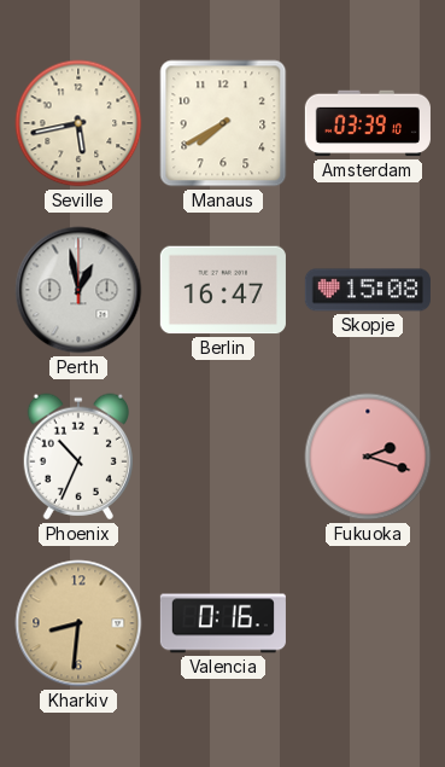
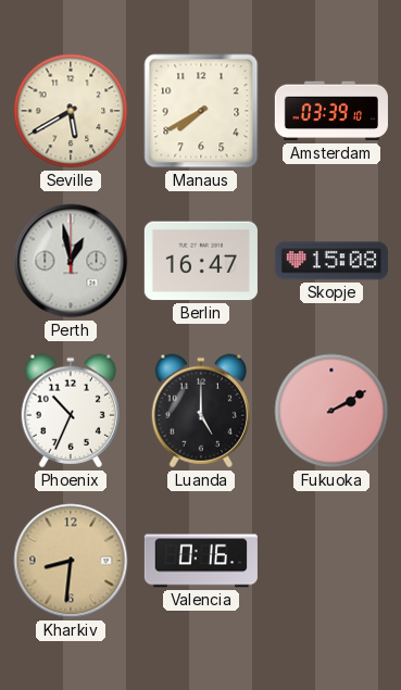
Seville: 5:43 -> 5:40 (71, 111)
Luanda: none -> 5:00 (201, 411)
Fukuoka: 2:18 -> 2:10 (331, 411)
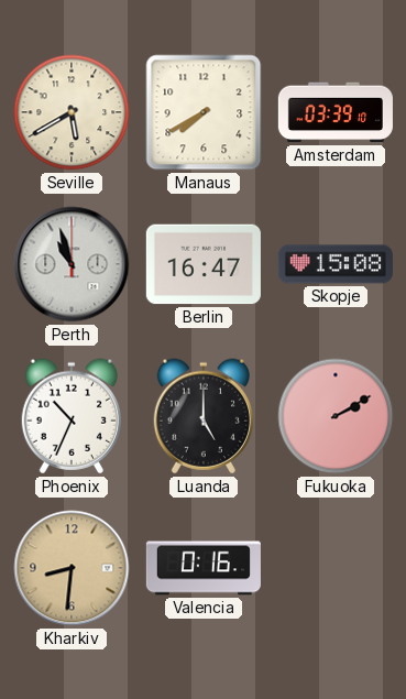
Perth: 12:58 -> 10:57 (72, 264)
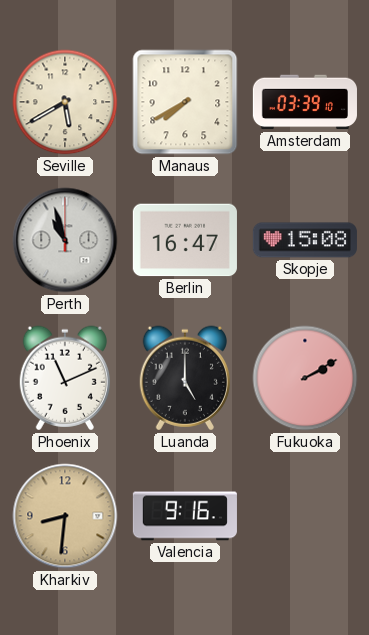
Phoenix: 10:34 -> 11:11 (65, 378)
Valencia: 0:16 -> 9:16 (185, 516)
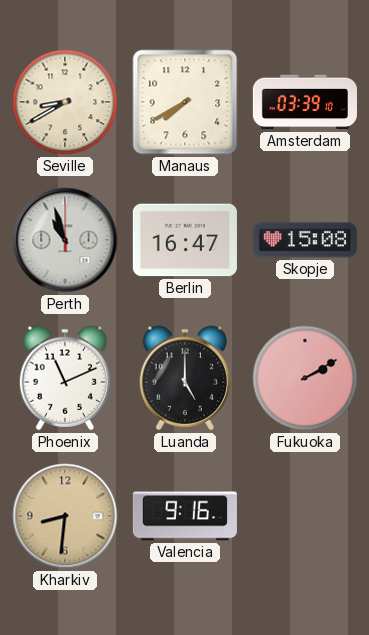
Seville: 5:40 -> 8:40 (65, 102)
